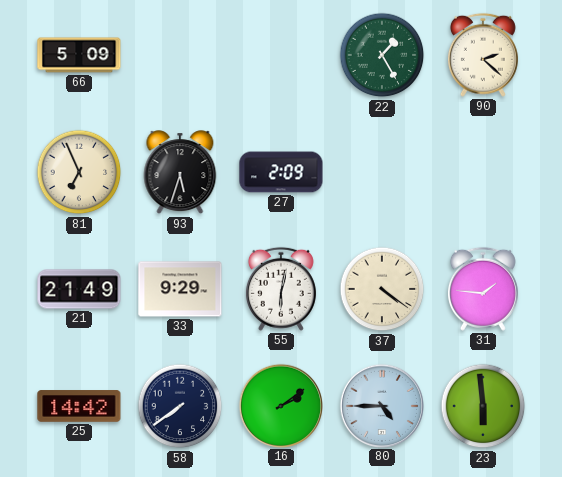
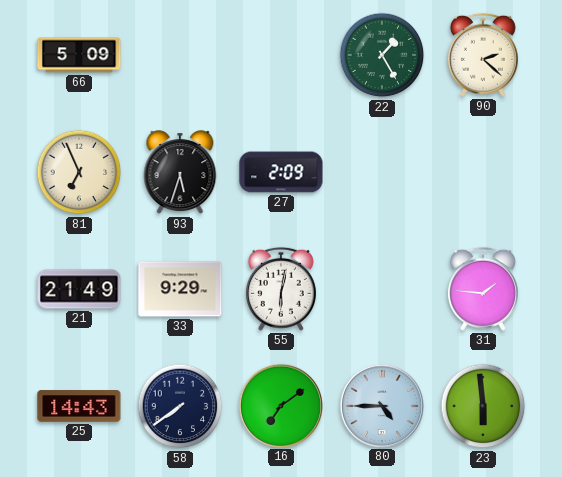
37: 4:21 -> none (382, 289)
25: 14:42 -> 14:43 (79, 406)
16: 2:09 -> 7:09 (280, 405)
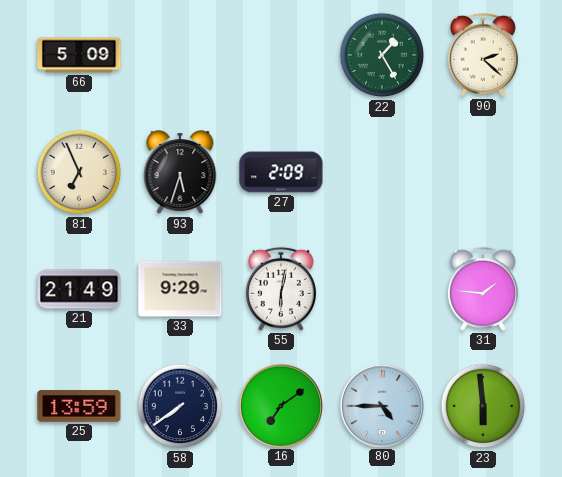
25: 14:43 -> 13:59 (79, 406)
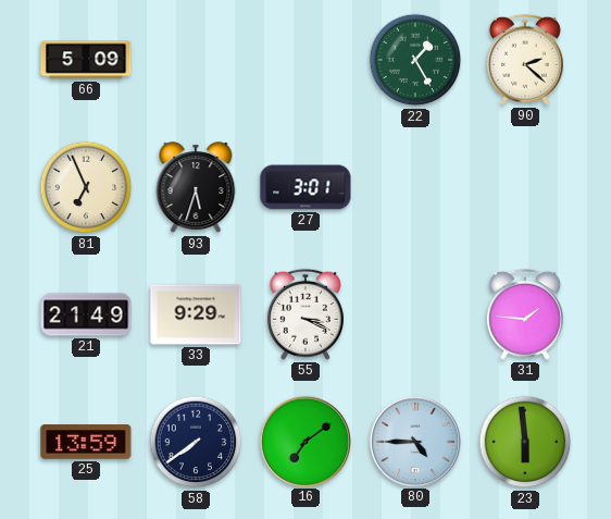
27: 2:09 -> 3:01 (305, 187)
55: 6:02 -> 3:19 (305, 314)
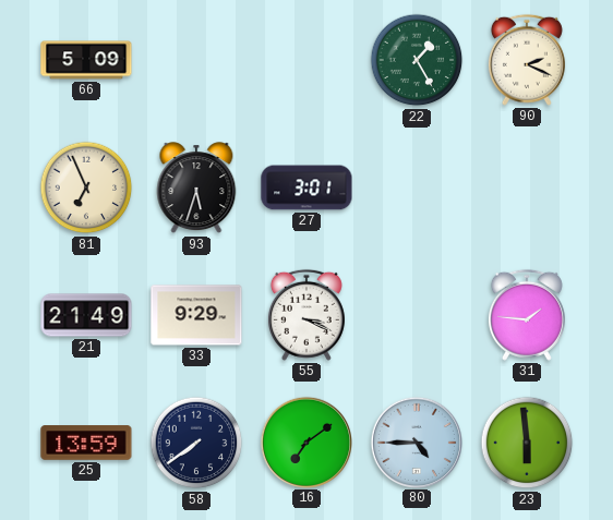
90: 2:22 -> 2:19 (527, 60)
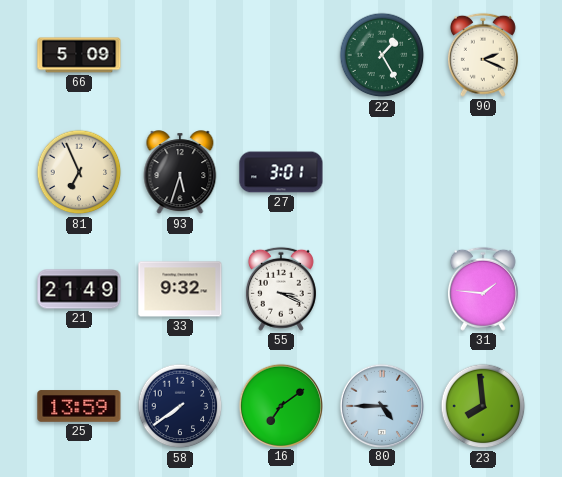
33: 9:29 -> 9:32 (180, 289)
23: 5:59 -> 7:59 (483, 406)
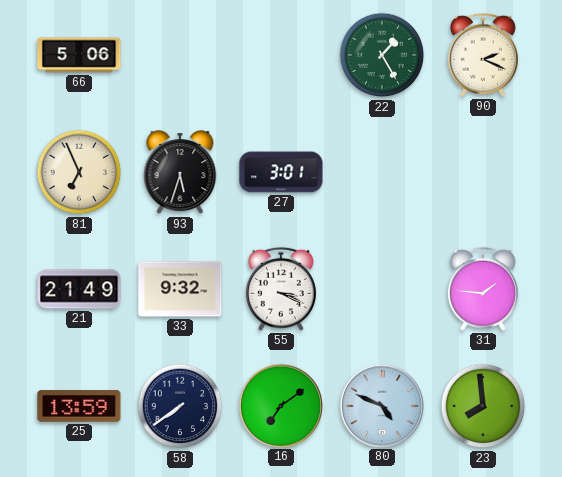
66: 5:09 -> 5:06 (79, 55)
80: 4:45 -> 4:49 (381, 405)
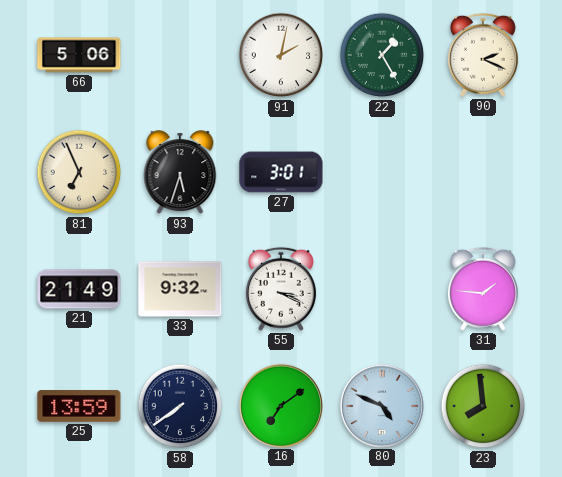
91: none -> 2:02 (281, 55)
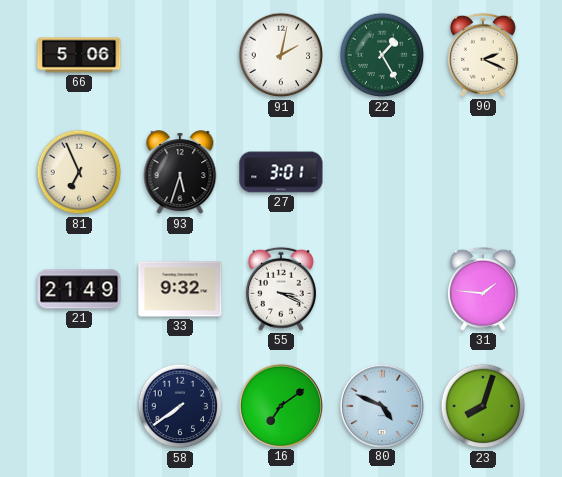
25: 13:59 -> none (79, 406)
23: 7:59 -> 8:03 (483, 406)
